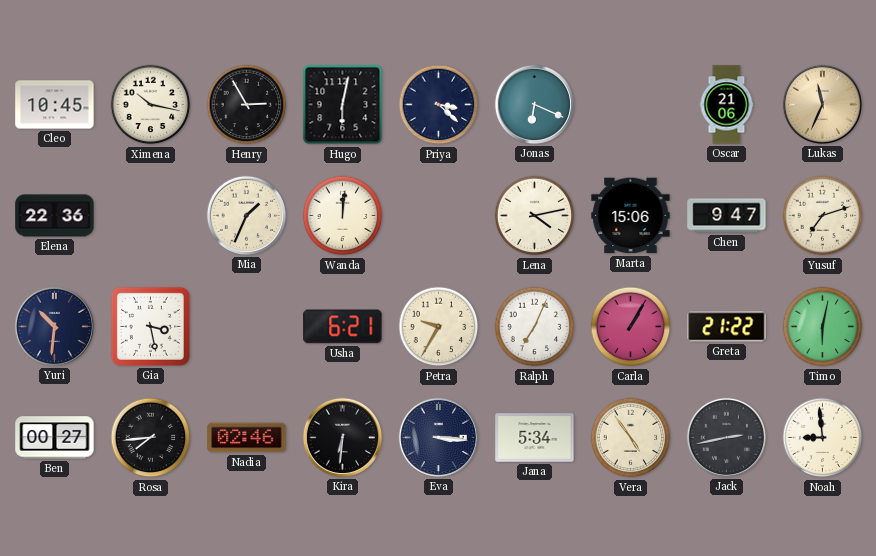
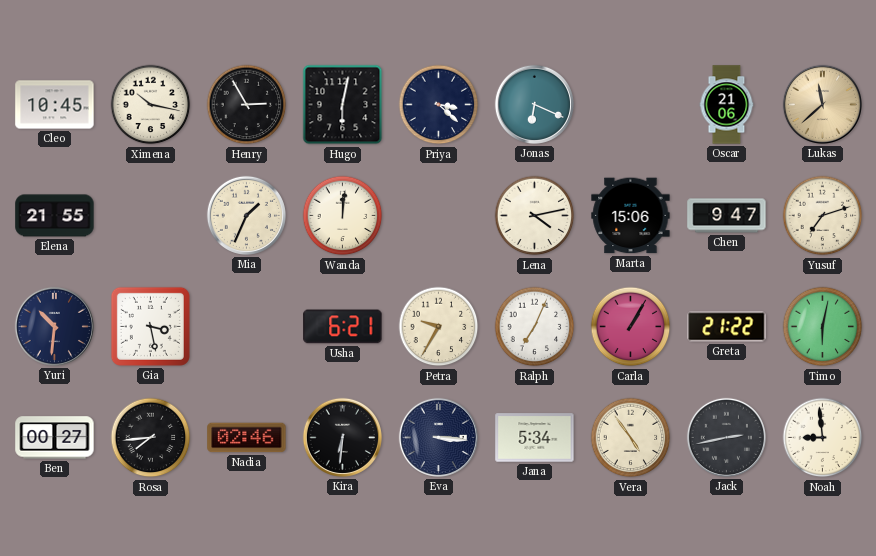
Lukas: 11:34 -> 11:38 (822, 104)
Elena: 22:36 -> 21:55 (55, 216)
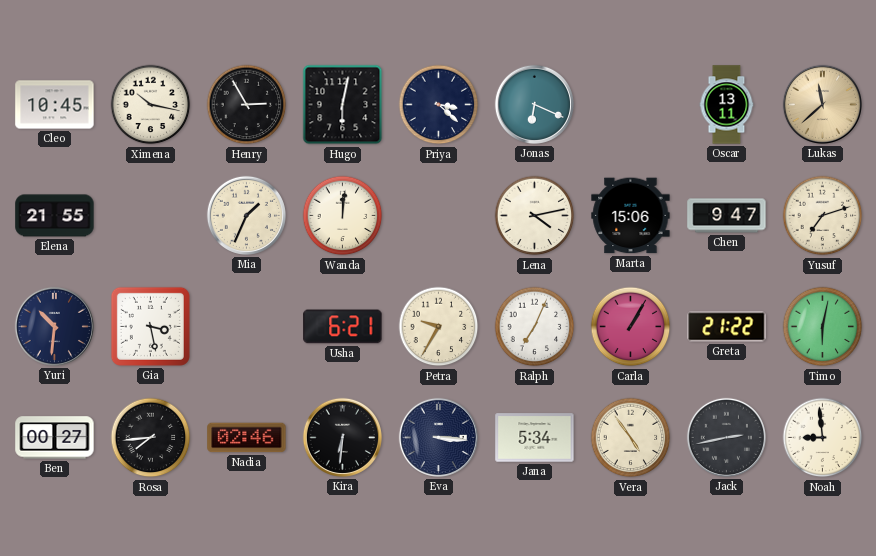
Oscar: 21:06 -> 13:11 (727, 105)
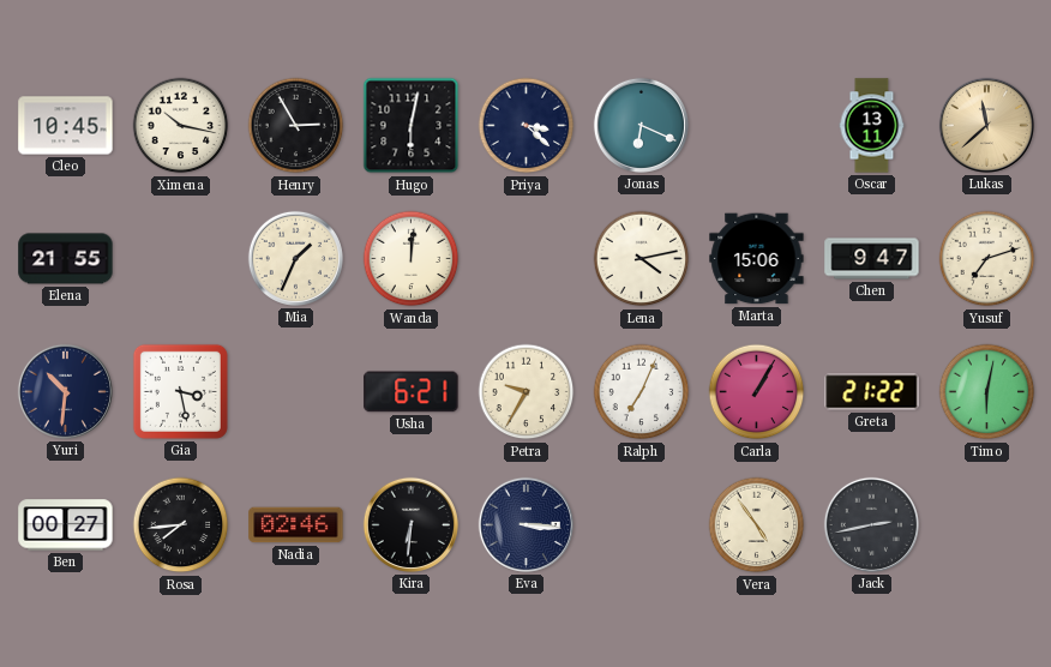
Jana: 5:34 -> none (535, 438)
Noah: 8:59 -> none (823, 438)
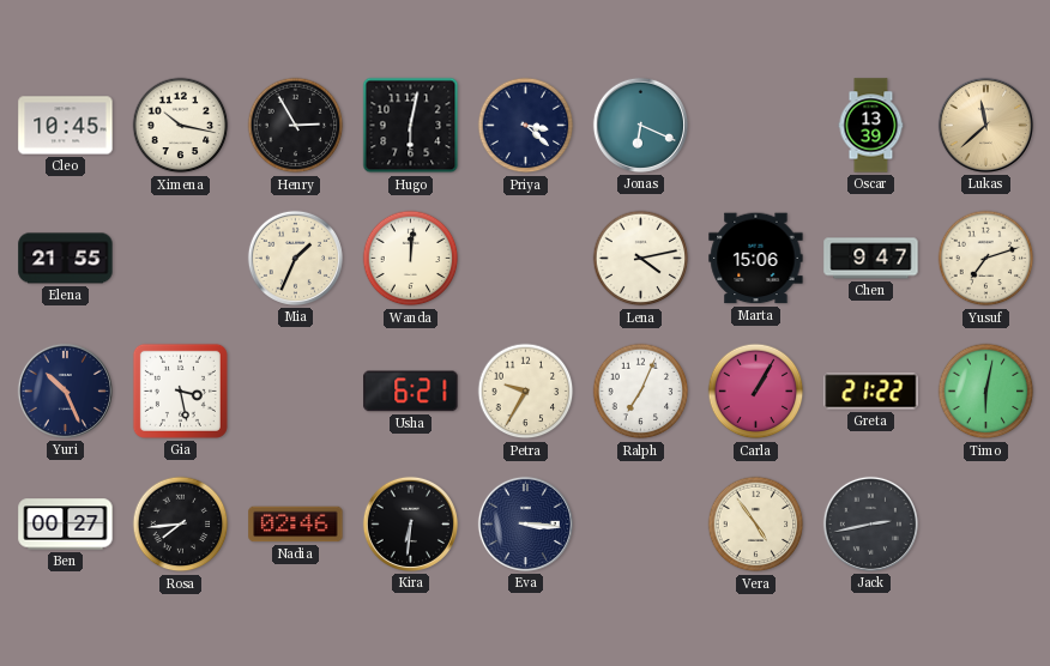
Oscar: 13:11 -> 13:39 (871, 126)
Yuri: 10:31 -> 10:26 (65, 390)
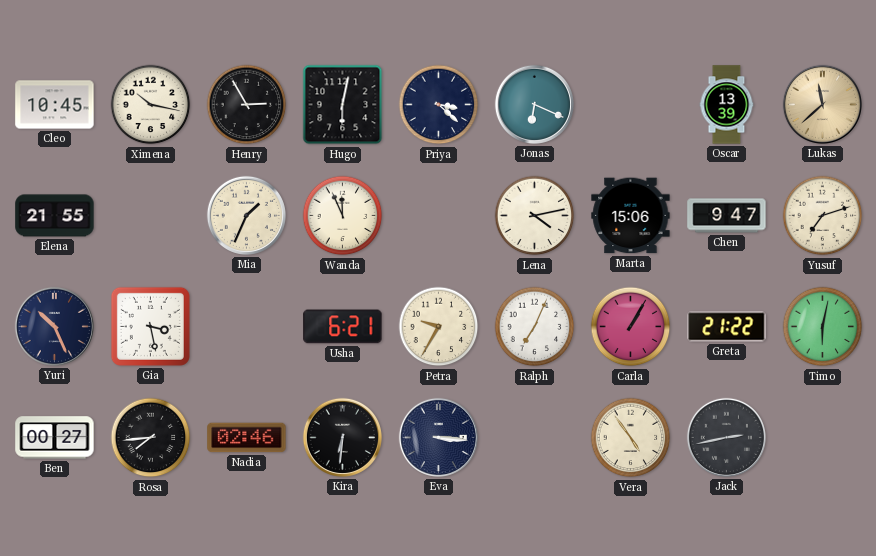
Wanda: 12:01 -> 11:56 (343, 216)
